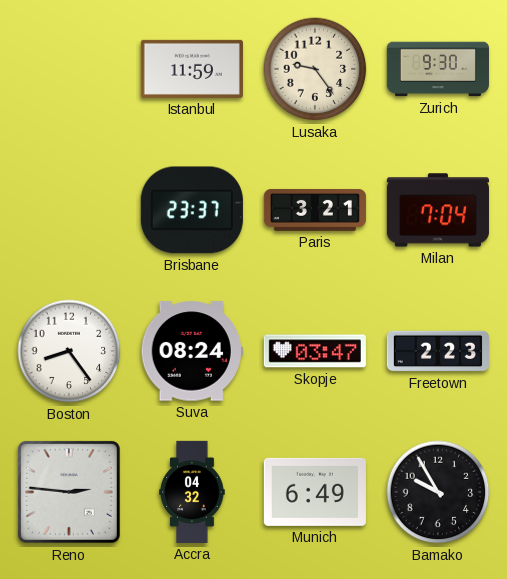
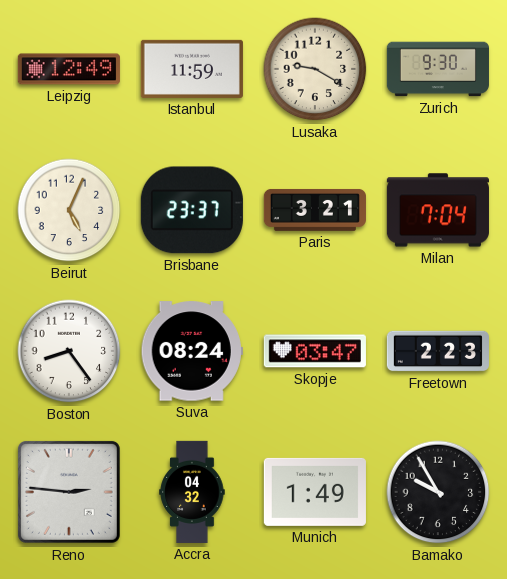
Leipzig: none -> 12:49 (69, 69)
Lusaka: 9:24 -> 9:20 (315, 69)
Beirut: none -> 5:04 (69, 210)
Munich: 6:49 -> 1:49 (315, 492)
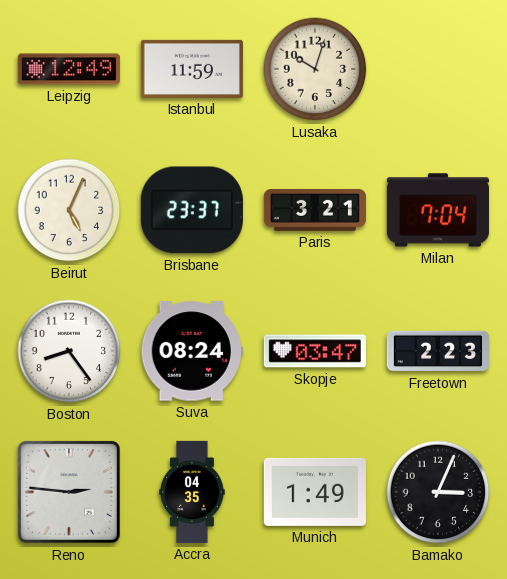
Lusaka: 9:20 -> 10:03 (315, 69)
Zurich: 9:30 -> none (438, 69)
Accra: 04:32 -> 04:35 (192, 492)
Bamako: 9:55 -> 3:04 (438, 492)
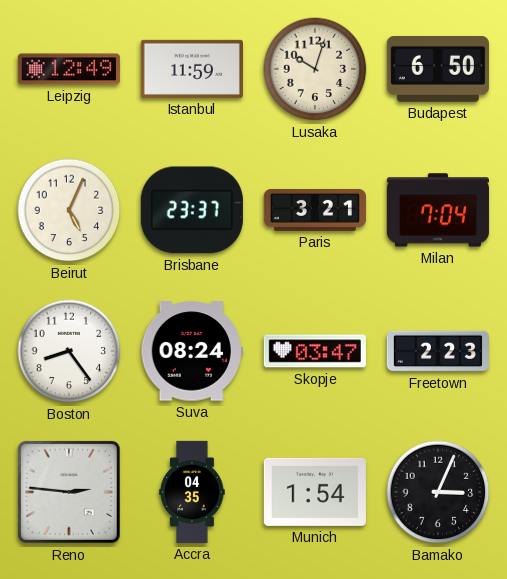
Budapest: none -> 6:50 (438, 69)
Munich: 1:49 -> 1:54 (315, 492)
